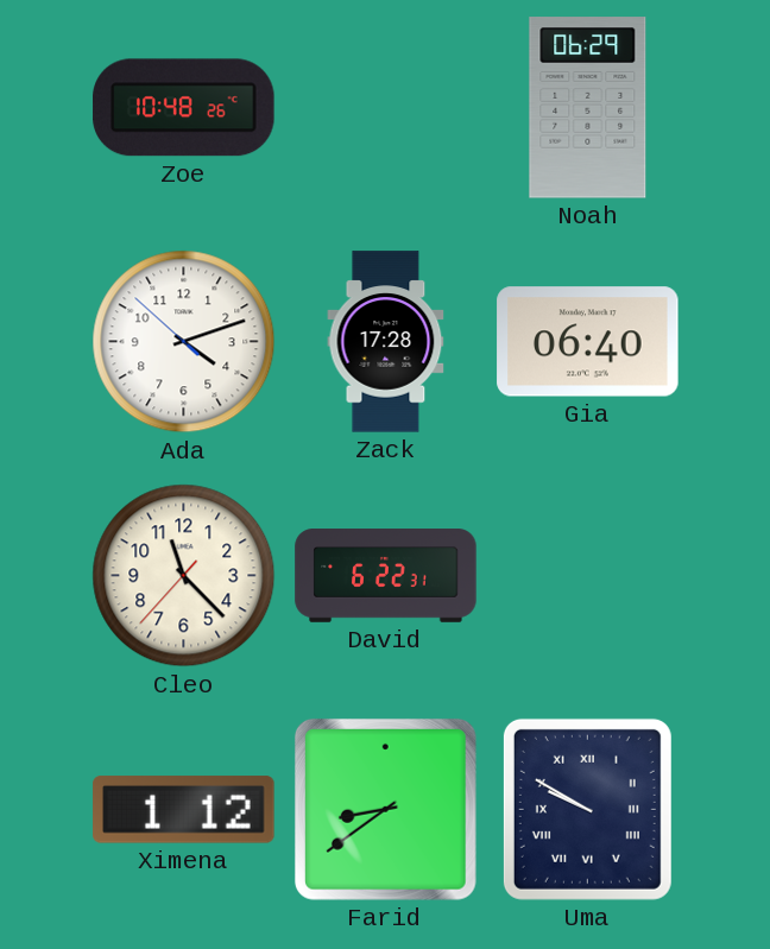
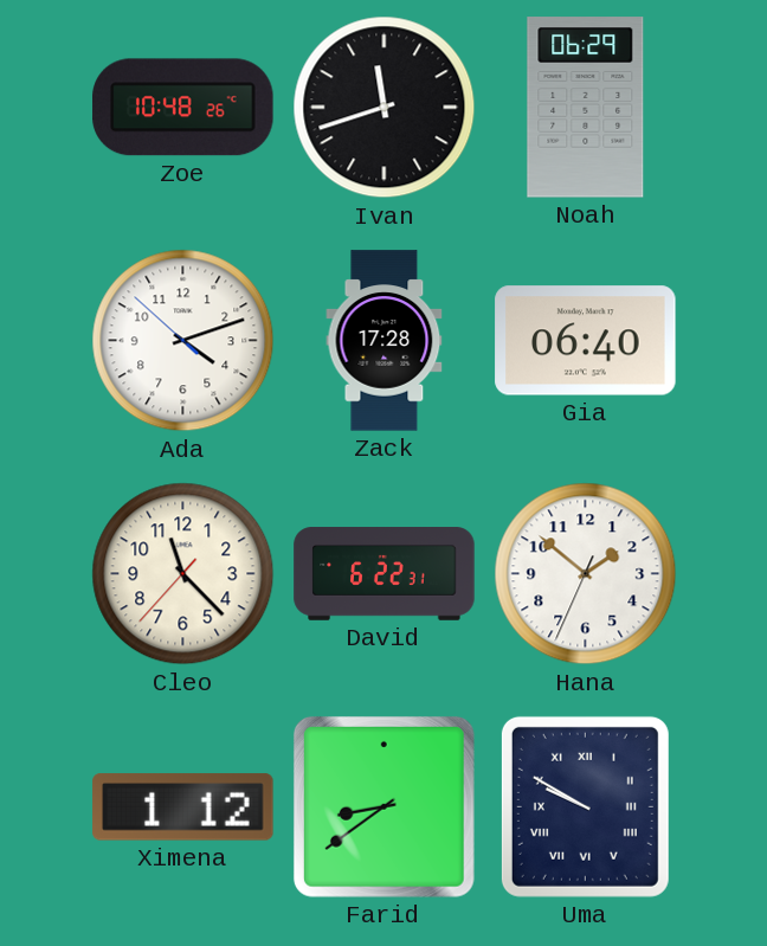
Ivan: none -> 11:42 (385, 108)
Hana: none -> 1:51 (586, 574)
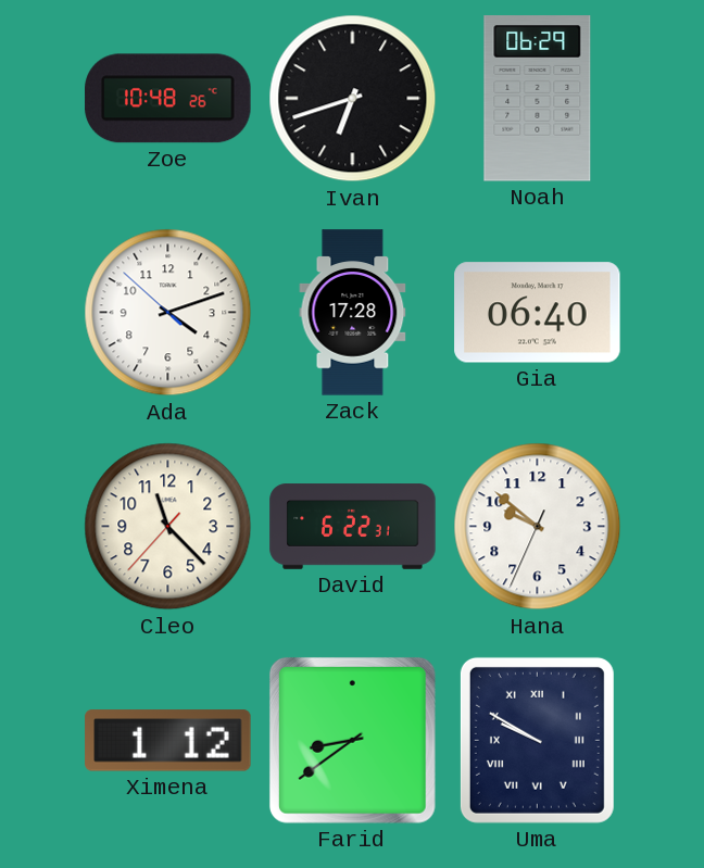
Ivan: 11:42 -> 6:42 (353, 99)
Hana: 1:51 -> 9:51 (538, 527)
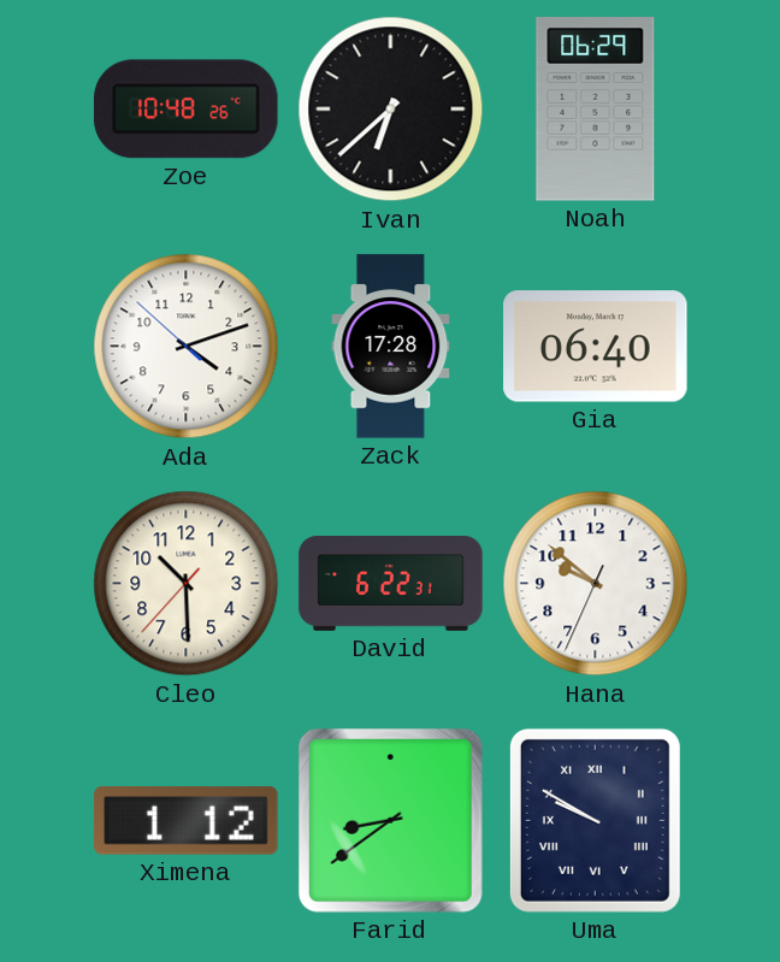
Ivan: 6:42 -> 6:38 (391, 110)
Cleo: 11:22 -> 10:29 (187, 584)
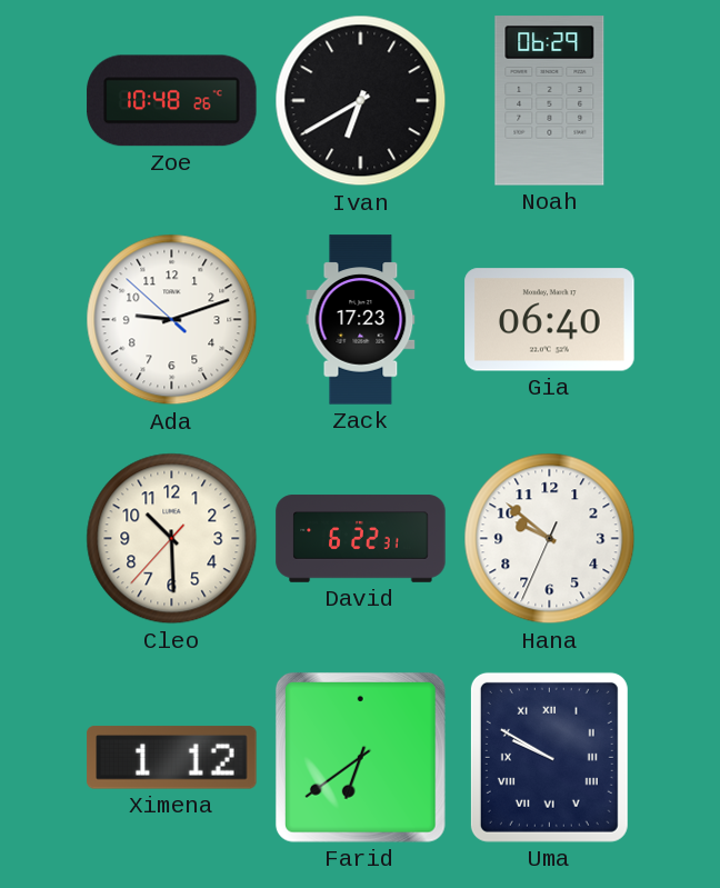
Ivan: 6:38 -> 6:40 (361, 101)
Ada: 4:11 -> 9:11 (172, 320)
Zack: 17:28 -> 17:23 (361, 320)
Farid: 8:39 -> 6:39 (360, 757)
